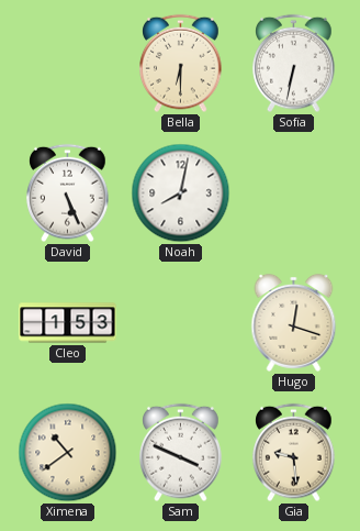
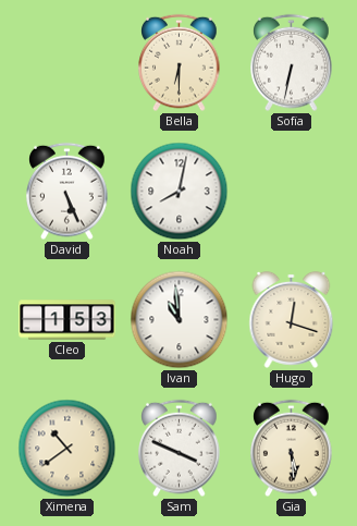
Ivan: none -> 10:59 (180, 320)
Gia: 9:29 -> 5:29 (292, 449)
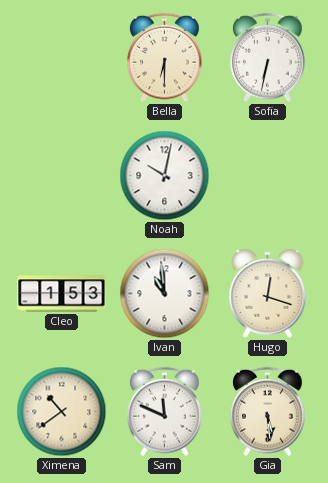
David: 5:26 -> none (67, 192)
Noah: 8:02 -> 10:02 (165, 176)
Sam: 3:49 -> 11:49 (165, 412)
